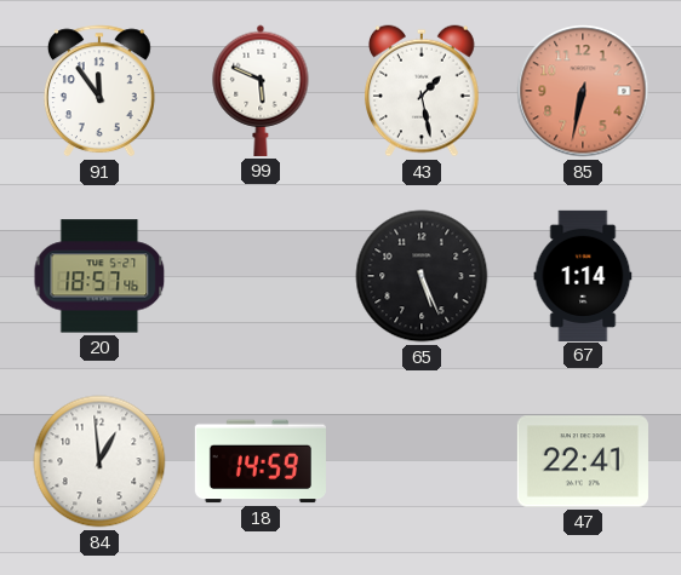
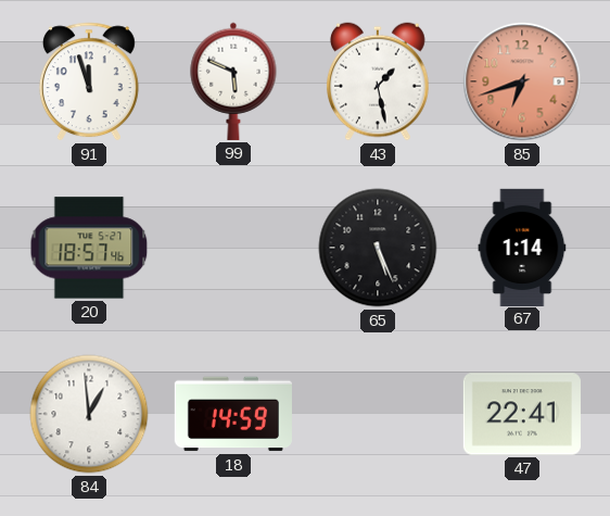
91: 11:54 -> 11:57 (89, 81)
85: 6:32 -> 6:42 (522, 81)
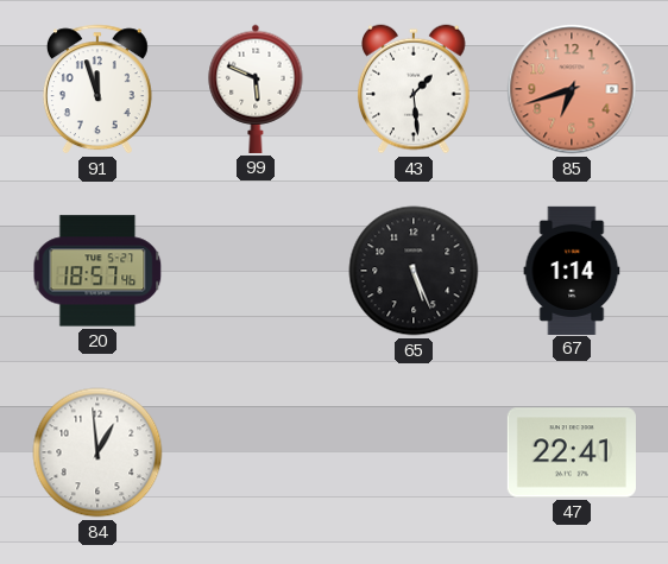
43: 1:28 -> 1:29 (414, 89)
18: 14:59 -> none (233, 414)
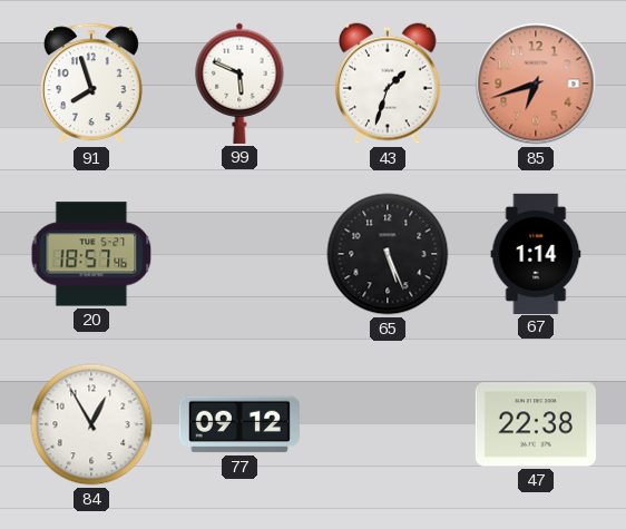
91: 11:57 -> 7:57 (91, 84)
43: 1:29 -> 1:33 (388, 84)
84: 12:59 -> 12:55 (91, 424)
77: none -> 09:12 (239, 424)
47: 22:41 -> 22:38 (536, 424)
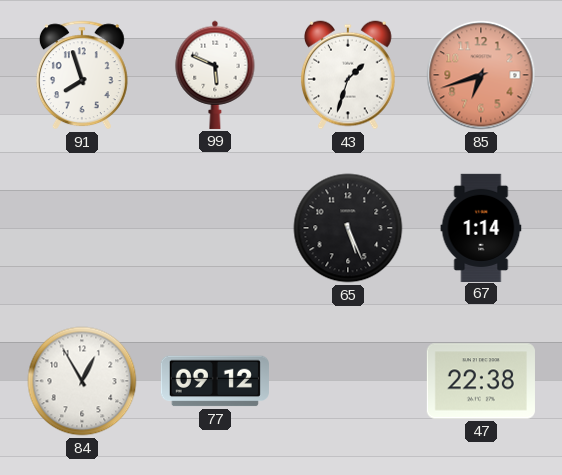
20: 18:57 -> none (91, 254)
